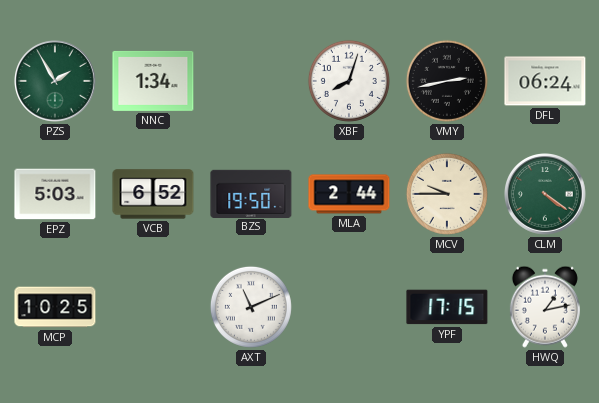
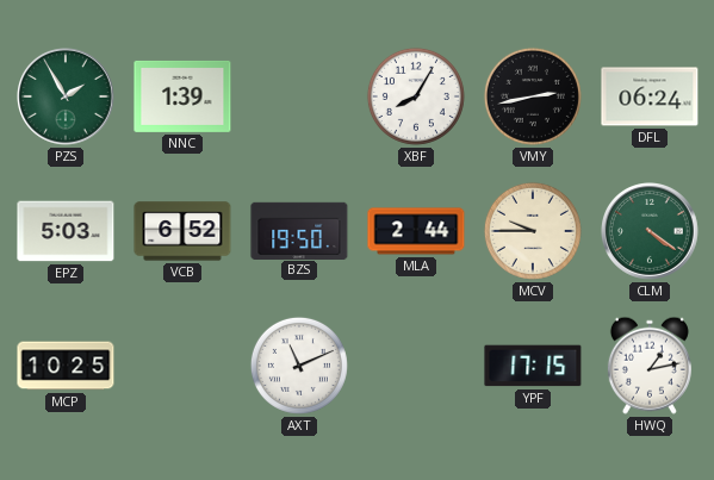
NNC: 1:34 -> 1:39 (182, 96)
XBF: 8:03 -> 8:05 (416, 96)
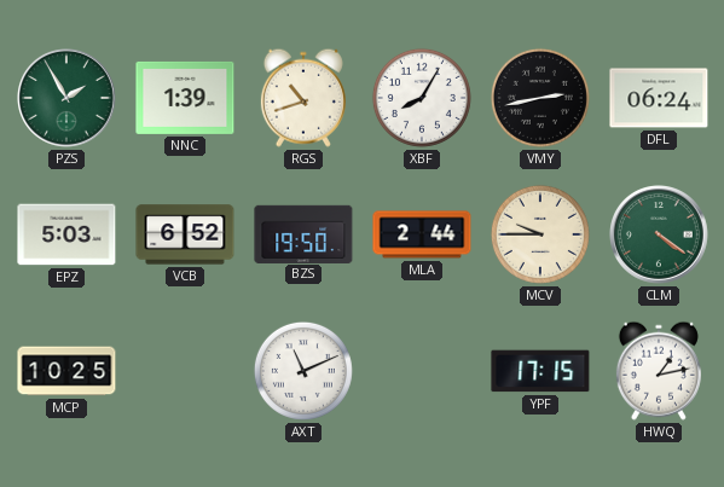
RGS: none -> 10:42 (303, 98)
